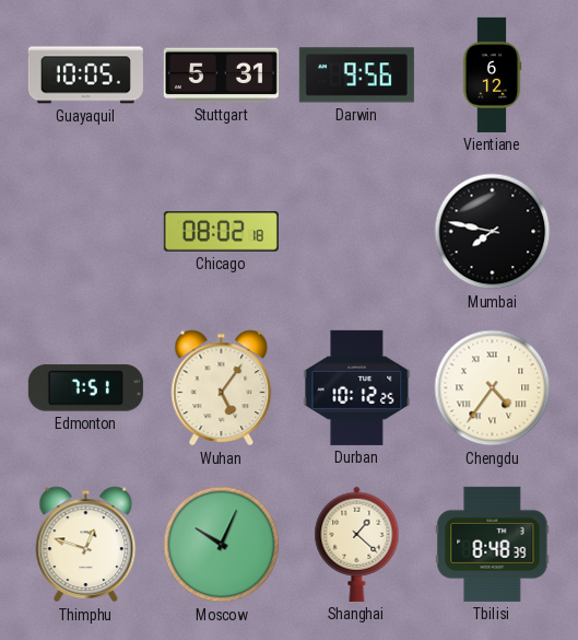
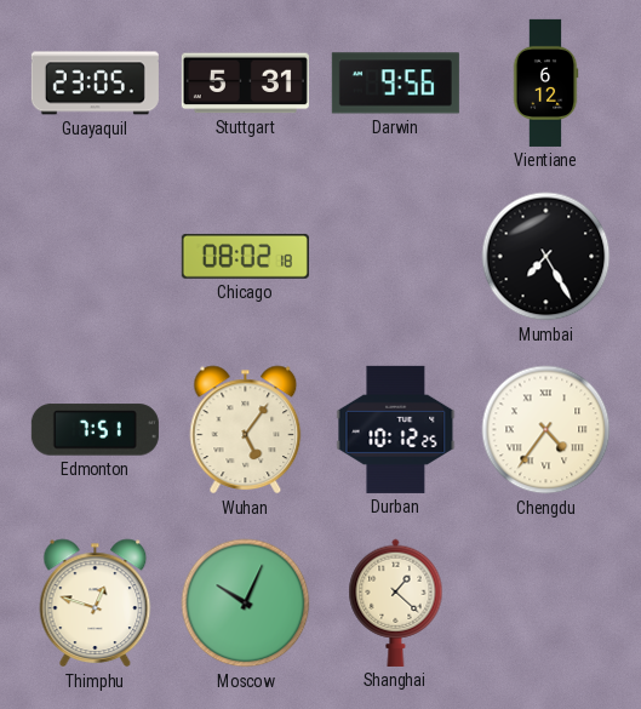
Guayaquil: 10:05 -> 23:05 (95, 84)
Mumbai: 7:47 -> 7:25 (546, 257)
Tbilisi: 8:48 -> none (493, 544)
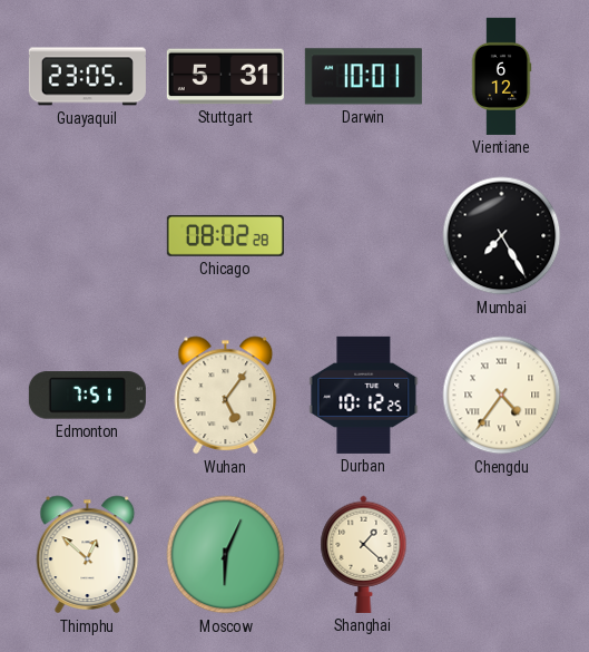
Darwin: 9:56 -> 10:01 (363, 77)
Chicago: 08:02:18 -> 08:02:28 (225, 236)
Thimphu: 12:48 -> 12:52 (88, 555)
Moscow: 10:04 -> 6:04 (226, 555)
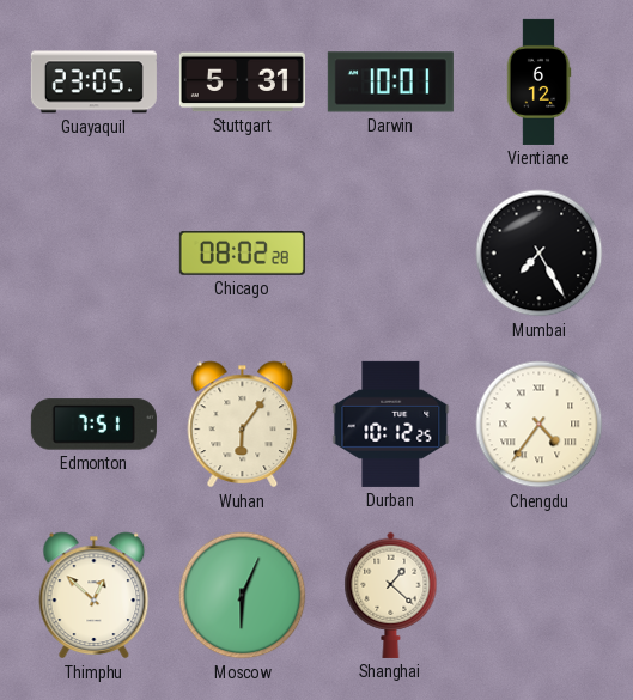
Wuhan: 5:06 -> 6:06 (243, 425)
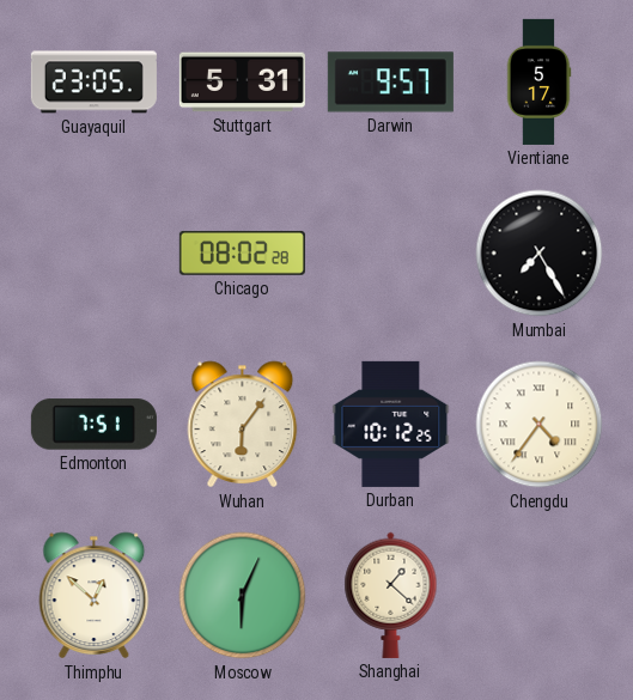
Darwin: 10:01 -> 9:57 (390, 83)
Vientiane: 6:12 -> 5:17 (538, 81)
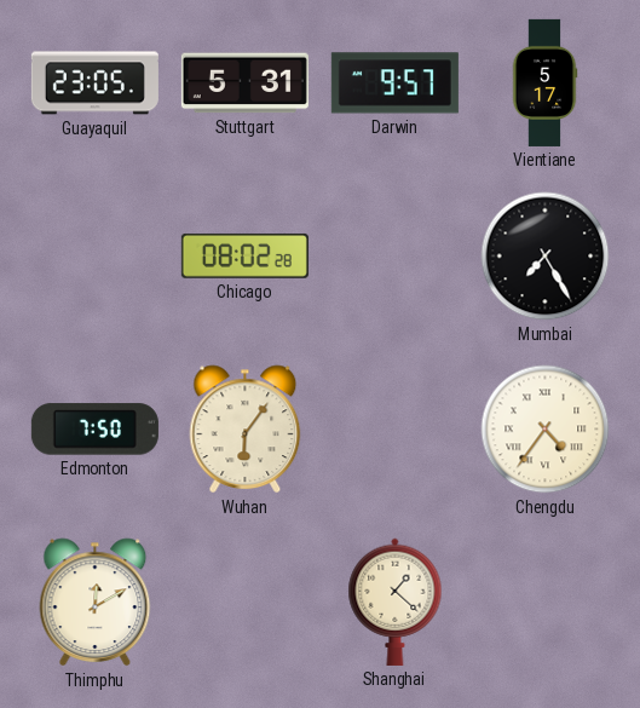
Edmonton: 7:51 -> 7:50 (94, 430)
Durban: 10:12 -> none (391, 424)
Thimphu: 12:52 -> 12:10 (96, 603)
Moscow: 6:04 -> none (243, 596)
